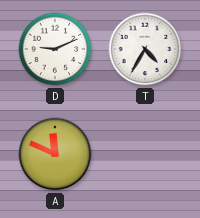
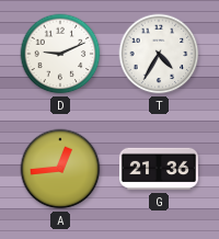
A: 11:49 -> 12:44 (60, 169)
G: none -> 21:36 (159, 169)
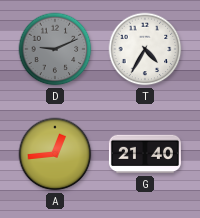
D dial: white -> grey (55, 49)
G: 21:36 -> 21:40 (145, 154)
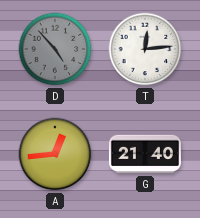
D: 9:11 -> 4:53 (55, 49)
T: 4:35 -> 12:14 (145, 49)
